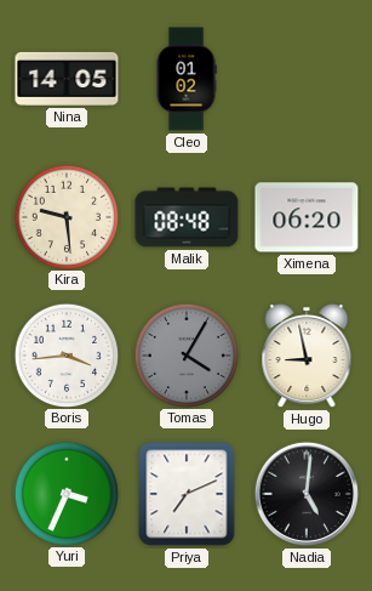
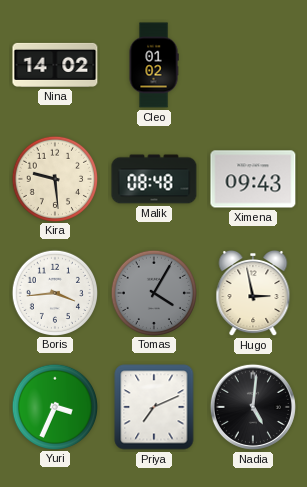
Nina: 14:05 -> 14:02 (55, 65)
Ximena: 06:20 -> 09:43 (253, 179)
Hugo: 8:58 -> 2:58 (253, 293)
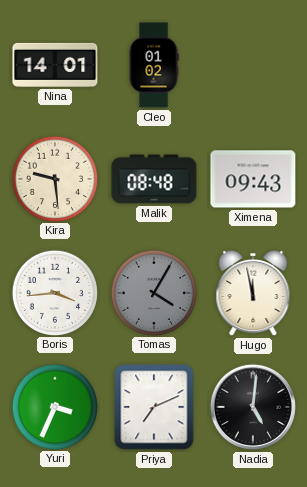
Nina: 14:02 -> 14:01 (55, 65)
Hugo: 2:58 -> 11:58 (253, 293)
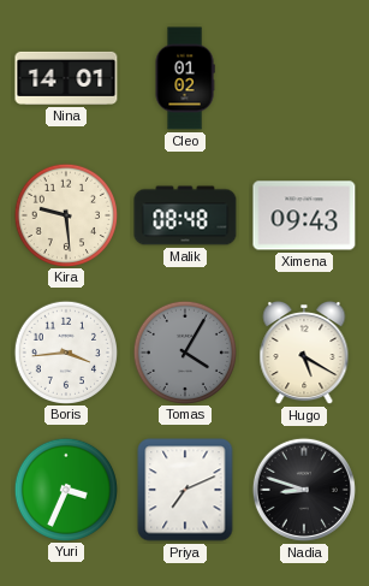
Hugo: 11:58 -> 5:20 (304, 353)
Nadia: 5:01 -> 8:48 (304, 490)
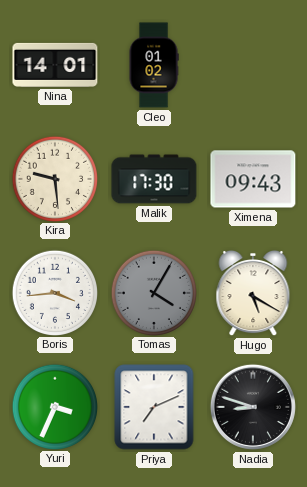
Malik: 08:48 -> 17:30 (154, 179)
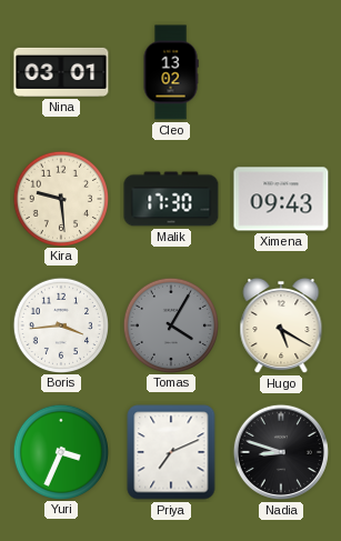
Nina: 14:01 -> 03:01 (61, 72)
Cleo: 01:02 -> 13:02 (171, 72)
